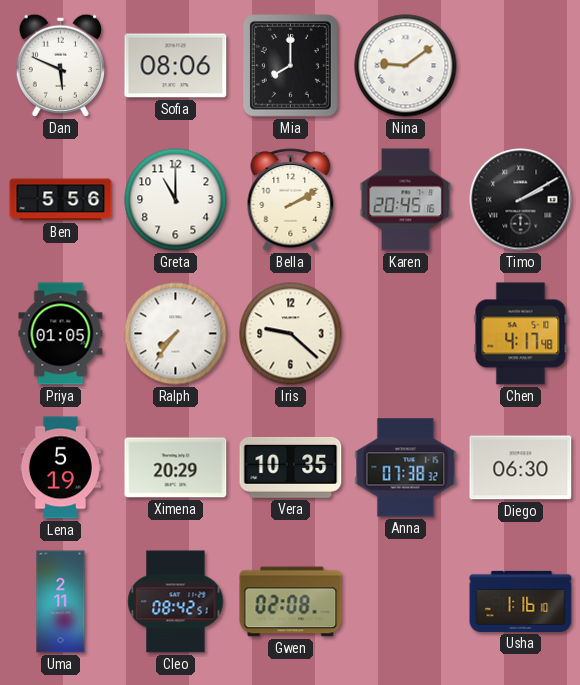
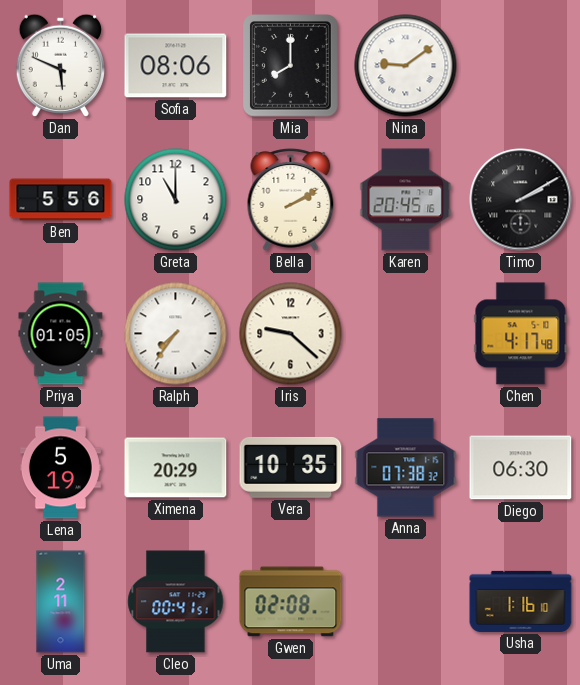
Cleo: 08:42 -> 00:41 (176, 602)
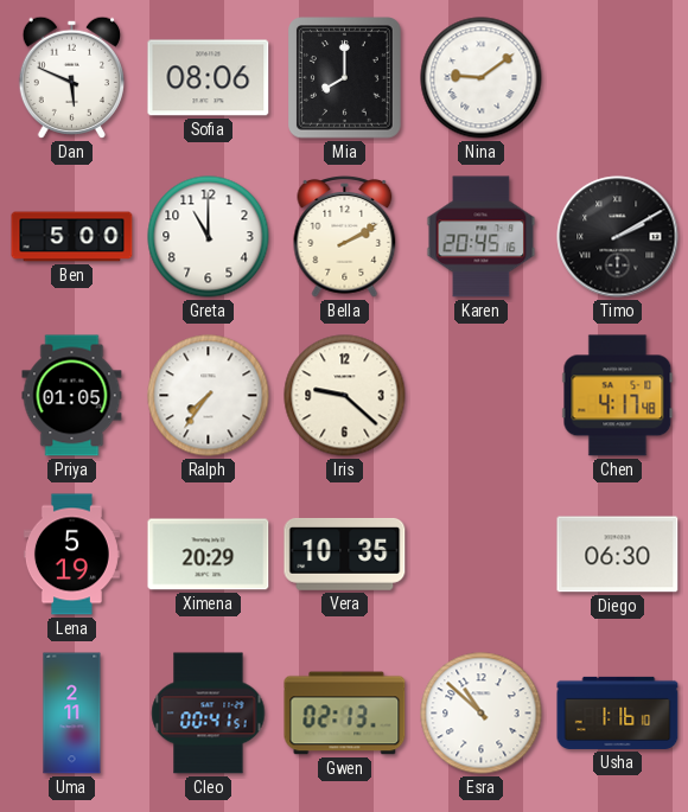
Ben: 5:56 -> 5:00 (72, 237)
Anna: 07:38 -> none (406, 468)
Gwen: 02:08 -> 02:13 (345, 714)
Esra: none -> 10:52 (482, 714)
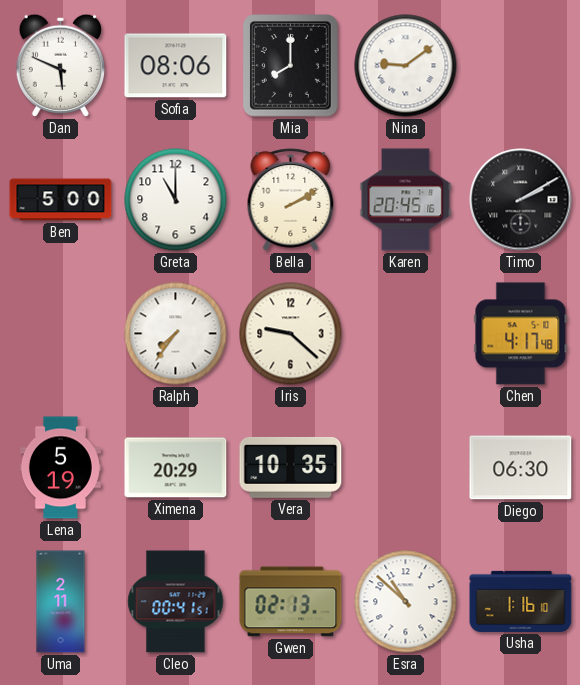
Priya: 01:05 -> none (72, 396)
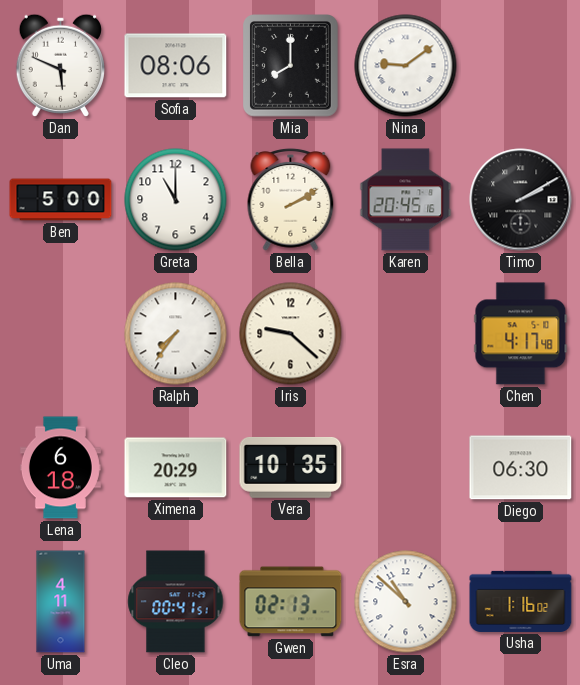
Lena: 5:19 -> 6:18 (60, 468)
Uma: 2:11 -> 4:11 (61, 602)
Usha: 1:16:10 -> 1:16:02 (521, 601)
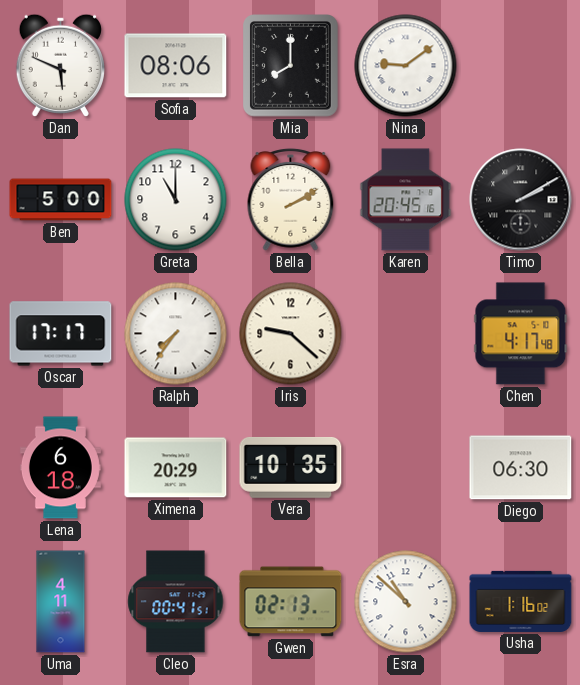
Oscar: none -> 17:17 (61, 334)
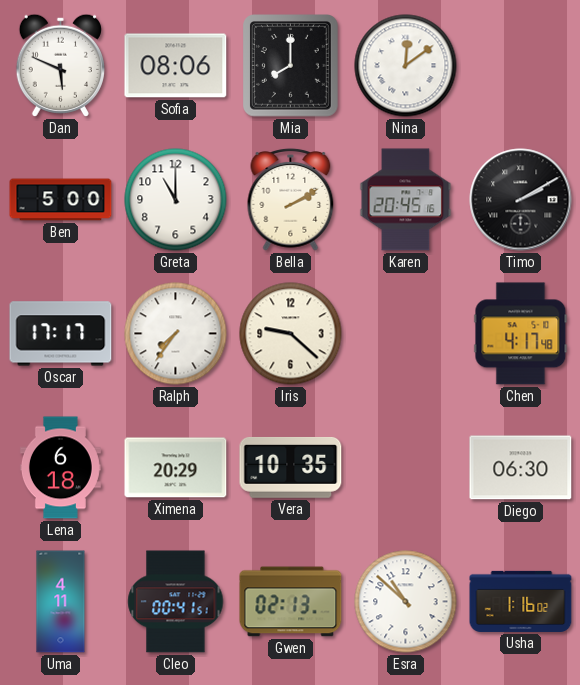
Nina: 9:09 -> 12:09 (406, 66)
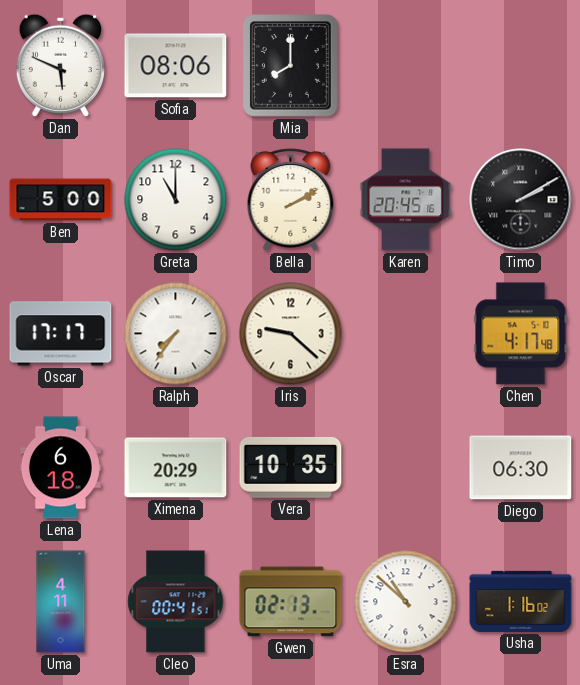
Nina: 12:09 -> none (406, 66)
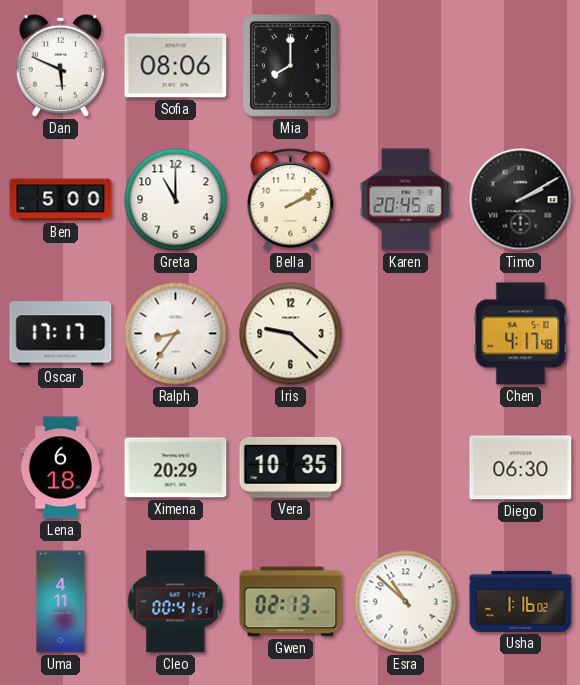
Ralph: 7:36 -> 8:36 (176, 334)
